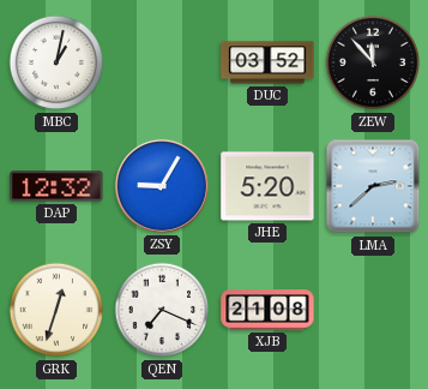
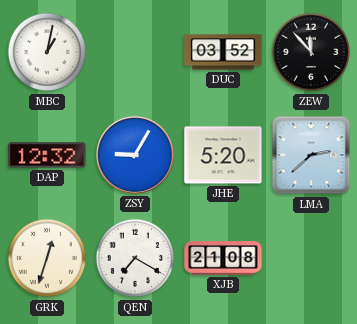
QEN: 7:19 -> 7:20 (135, 258)
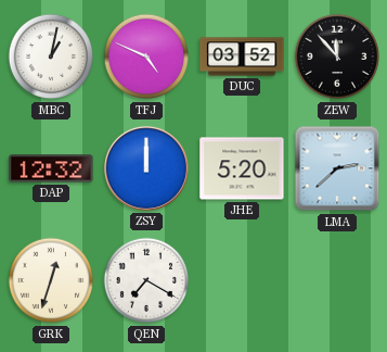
TFJ: none -> 4:49 (146, 56)
ZSY: 9:05 -> 12:00 (146, 168)
XJB: 21:08 -> none (223, 258)
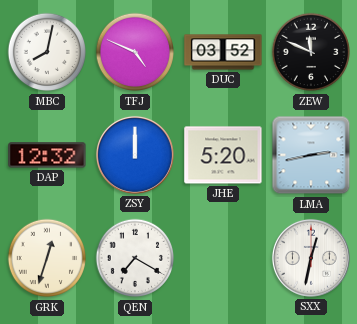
MBC: 1:02 -> 8:02 (47, 52)
ZEW: 11:53 -> 11:49 (311, 52)
LMA: 2:38 -> 2:43 (311, 155)
SXX: none -> 12:32 (311, 258)
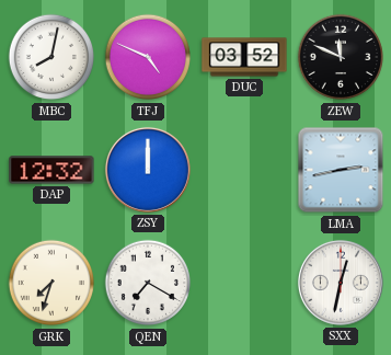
JHE: 5:20 -> none (223, 155)
GRK: 12:33 -> 7:33 (51, 283)
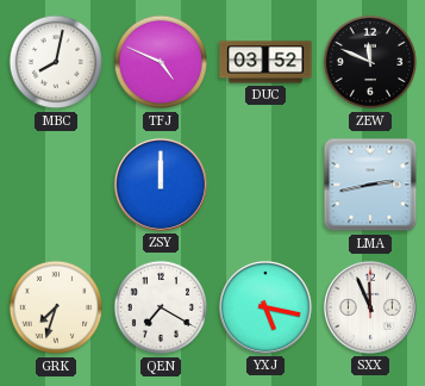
DAP: 12:32 -> none (51, 170)
YXJ: none -> 5:17 (265, 307)
SXX: 12:32 -> 11:56 (370, 307)
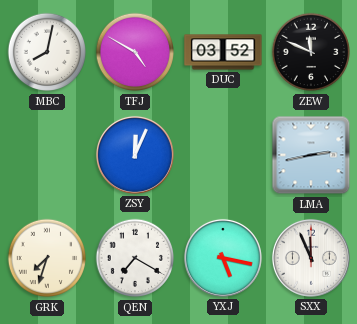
TFJ: 4:49 -> 4:50 (135, 52)
ZSY: 12:00 -> 12:04 (135, 155)
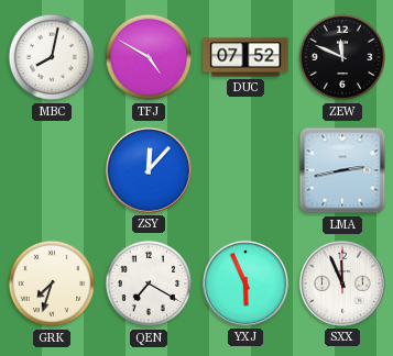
DUC: 03:52 -> 07:52 (245, 57)
ZSY: 12:04 -> 12:07 (149, 170)
YXJ: 5:17 -> 5:56 (245, 283)
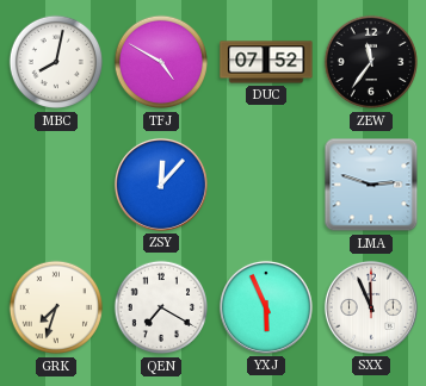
ZEW: 11:49 -> 11:36 (371, 62)
LMA: 2:43 -> 2:48 (371, 185)
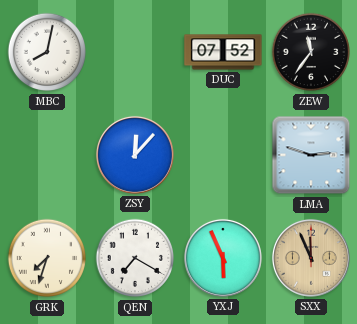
TFJ: 4:50 -> none (161, 62)
SXX dial: white -> champagne (311, 258)
